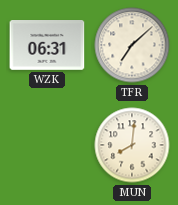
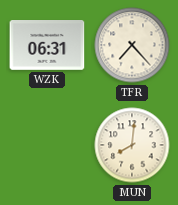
TFR: 7:08 -> 7:23 (132, 45)
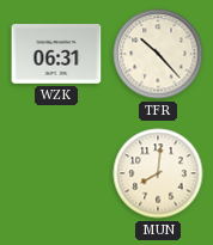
TFR: 7:23 -> 10:23 (158, 54)
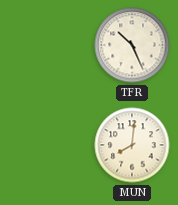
WZK: 06:31 -> none (56, 55)
TFR: 10:23 -> 10:26 (132, 45)
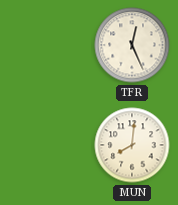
TFR: 10:26 -> 12:26 (132, 45)
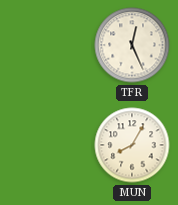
MUN: 8:01 -> 8:05 (132, 145)
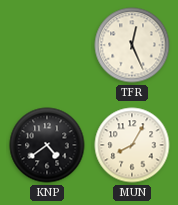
KNP: none -> 4:39 (47, 145)
